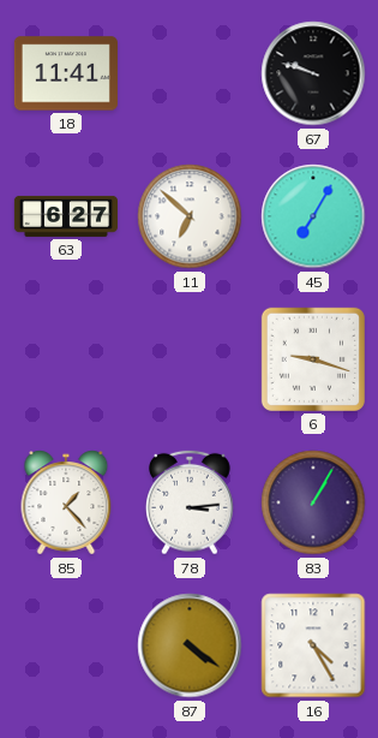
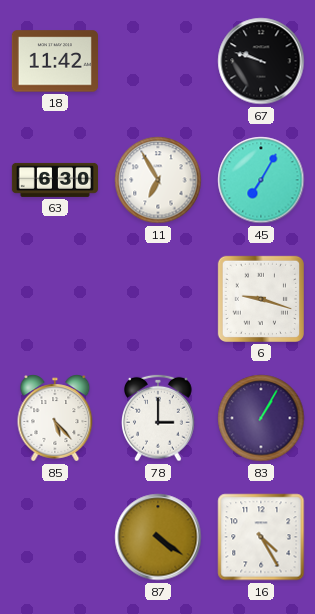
18: 11:41 -> 11:42 (55, 61)
63: 6:27 -> 6:30 (54, 180)
11: 6:52 -> 6:55 (158, 180)
85: 1:23 -> 5:23 (55, 418)
78: 3:14 -> 3:00 (159, 418)
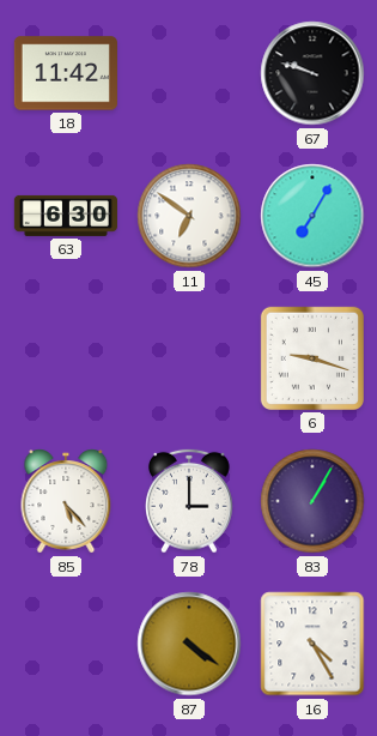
11: 6:55 -> 6:51 (189, 216)
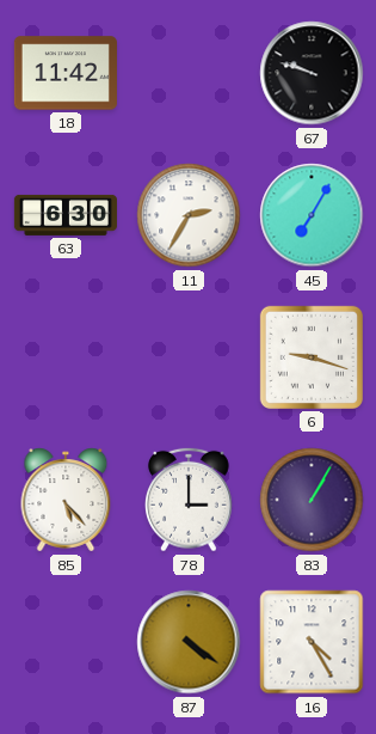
11: 6:51 -> 2:35 (189, 215)
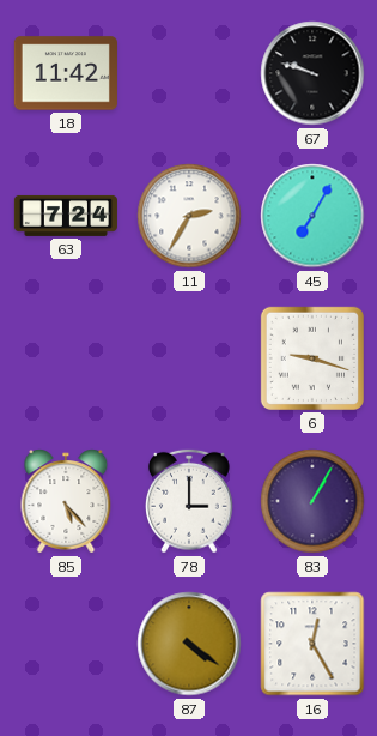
63: 6:30 -> 7:24 (65, 216)
16: 4:25 -> 12:25 (312, 644)
